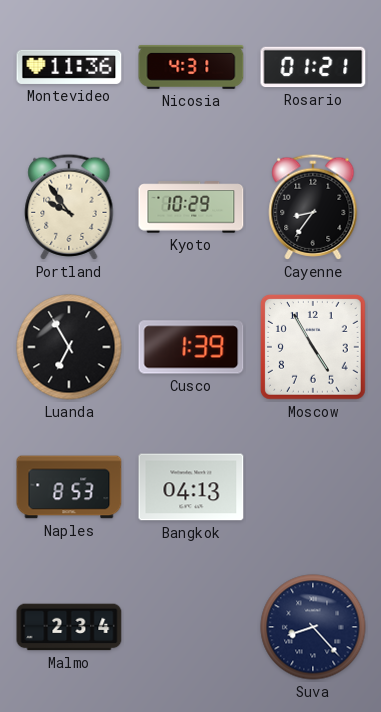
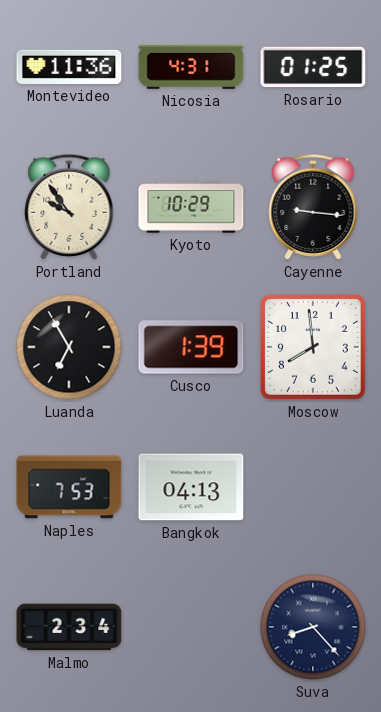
Rosario: 01:21 -> 01:25 (313, 67)
Cayenne: 8:36 -> 9:16 (313, 207)
Moscow: 4:55 -> 7:59 (313, 347)
Naples: 8:53 -> 7:53 (69, 487)
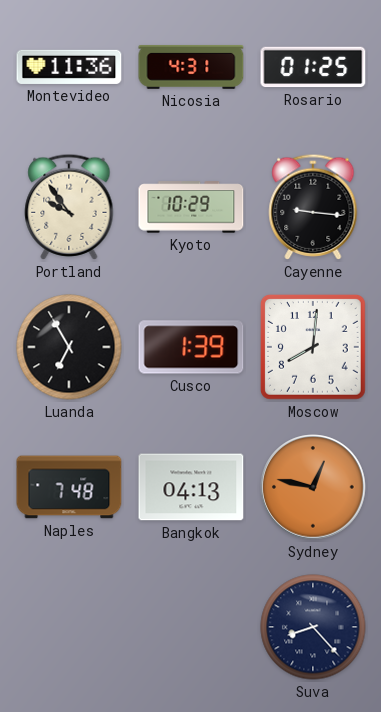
Moscow: 7:59 -> 8:01 (313, 347)
Naples: 7:53 -> 7:48 (69, 487)
Sydney: none -> 12:47 (313, 487)
Malmo: 2:34 -> none (69, 627)
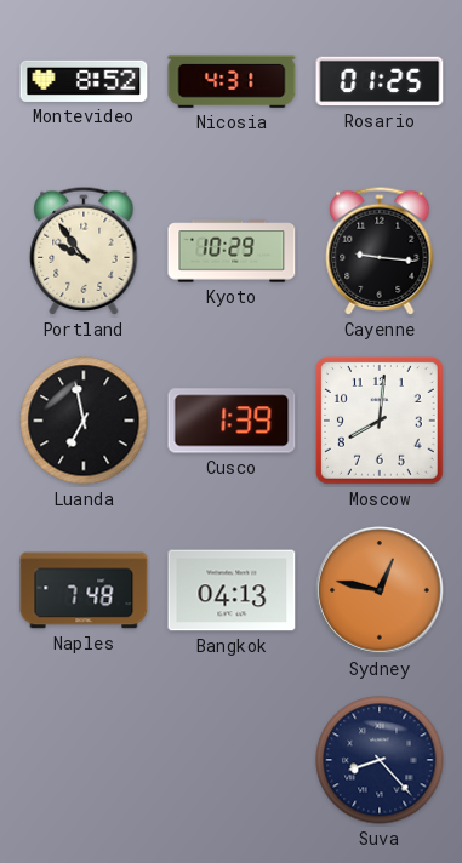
Montevideo: 11:36 -> 8:52 (84, 81)
Luanda: 6:55 -> 6:58 (84, 421)
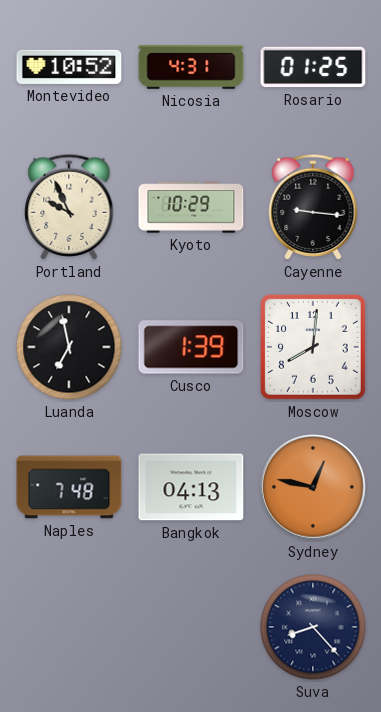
Montevideo: 8:52 -> 10:52 (69, 67)
Portland: 9:54 -> 9:56 (69, 207)
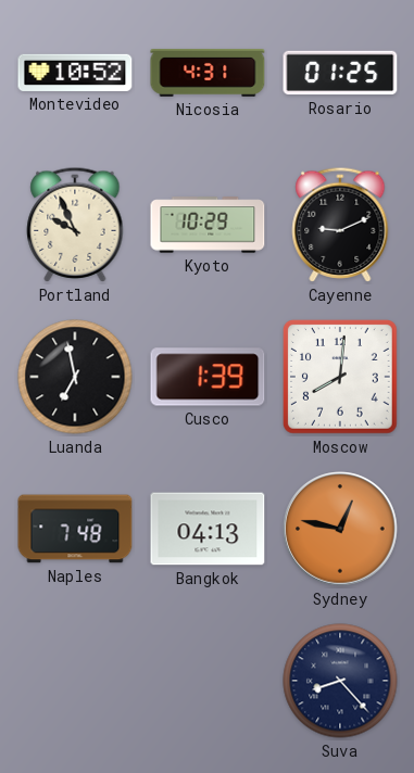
Cayenne: 9:16 -> 9:11 (340, 225)
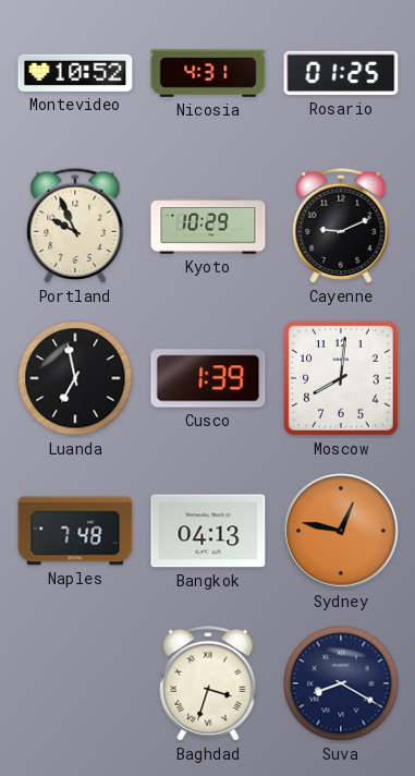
Baghdad: none -> 3:33 (208, 683)
Suva: 8:23 -> 8:20 (341, 683)
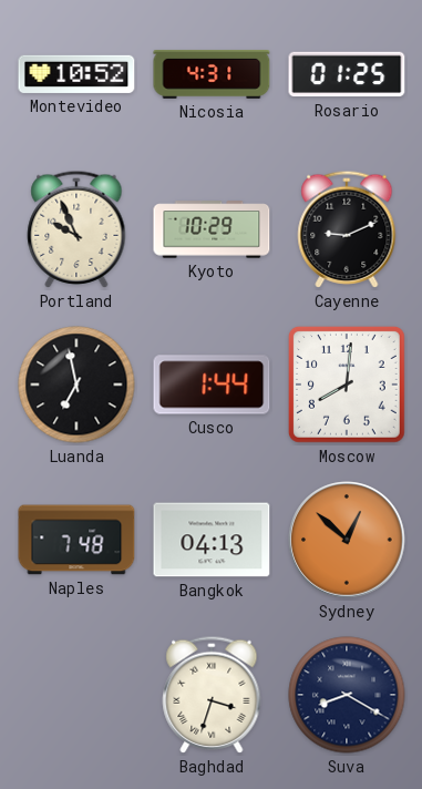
Cusco: 1:39 -> 1:44 (212, 385)
Sydney: 12:47 -> 12:52 (347, 540)
